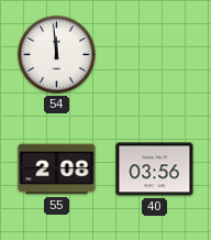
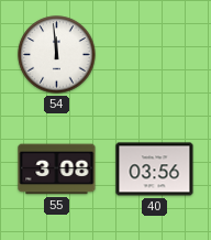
55: 2:08 -> 3:08 (57, 170)
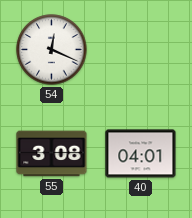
54: 11:59 -> 12:19 (52, 50)
40: 03:56 -> 04:01 (141, 154)
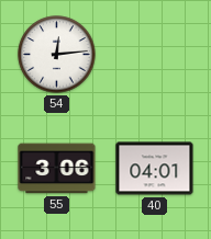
54: 12:19 -> 12:14 (57, 55)
55: 3:08 -> 3:06 (57, 169)
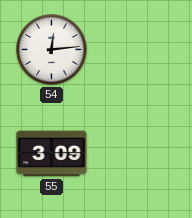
55: 3:06 -> 3:09 (52, 154)
40: 04:01 -> none (155, 169)
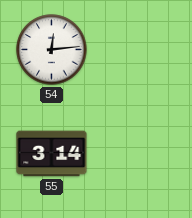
55: 3:09 -> 3:14 (52, 154)
